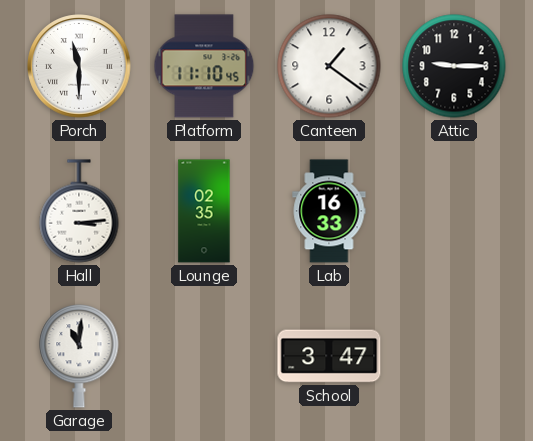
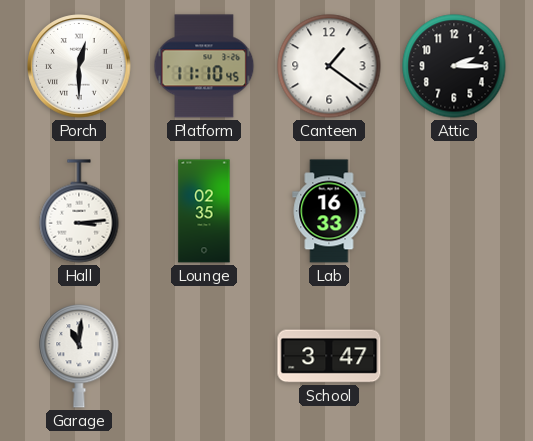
Porch: 11:30 -> 12:30 (79, 66)
Attic: 9:15 -> 2:15 (454, 66)
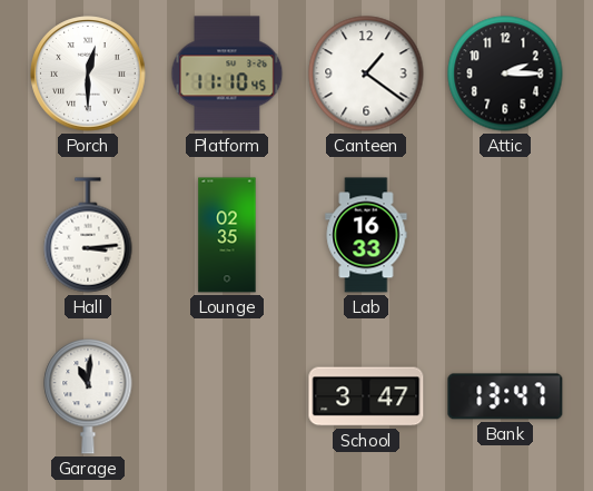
Bank: none -> 13:47 (505, 396)
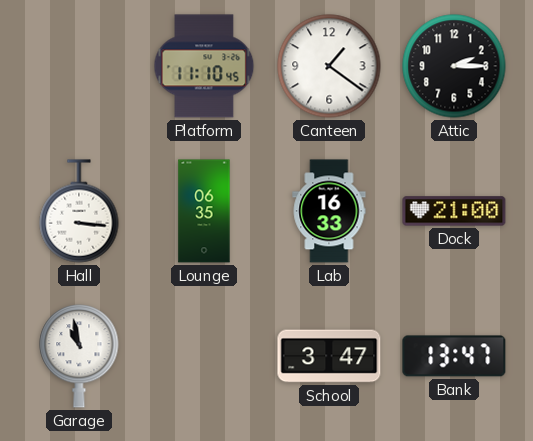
Porch: 12:30 -> none (88, 73)
Hall: 3:14 -> 3:16 (79, 211)
Lounge: 02:35 -> 06:35 (204, 211)
Dock: none -> 21:00 (454, 211)
Garage: 11:01 -> 10:58 (79, 356)
